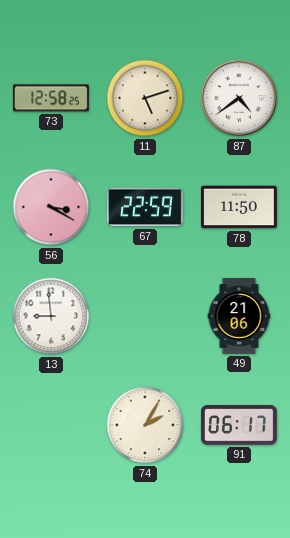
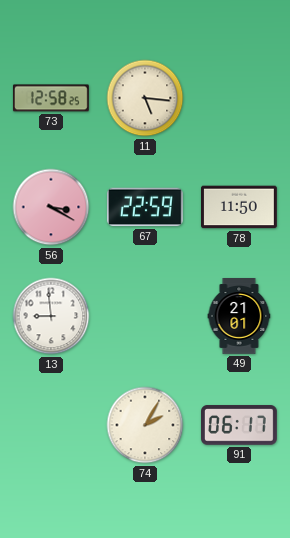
11: 5:12 -> 5:16 (145, 98)
87: 4:39 -> none (239, 98)
49: 21:06 -> 21:01 (239, 317)
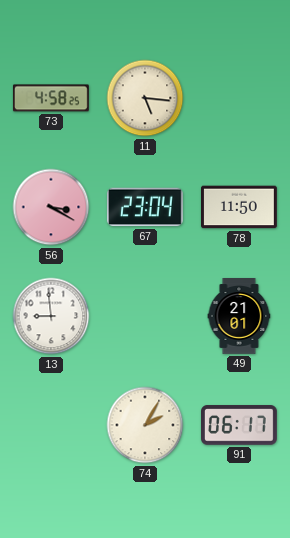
73: 12:58 -> 4:58 (51, 98)
67: 22:59 -> 23:04 (145, 207)
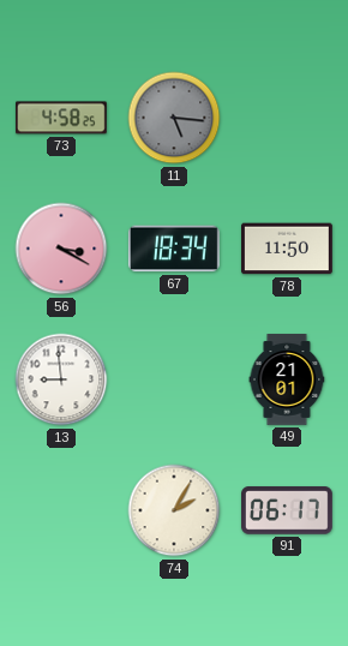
11 dial: cream -> grey (174, 118)
67: 23:04 -> 18:34 (174, 249)
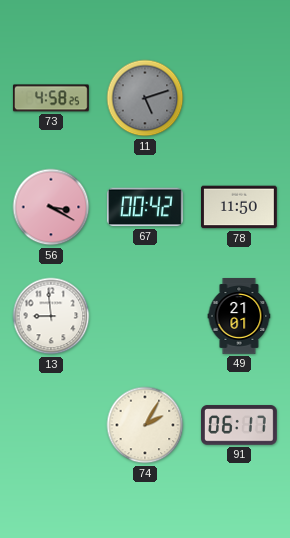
11: 5:16 -> 5:12 (145, 98)
67: 18:34 -> 00:42 (145, 207)
